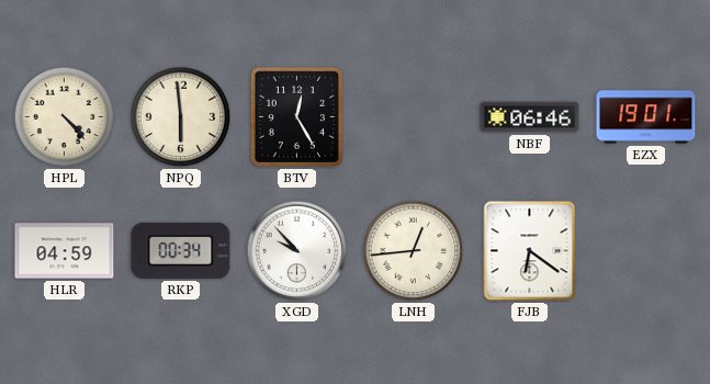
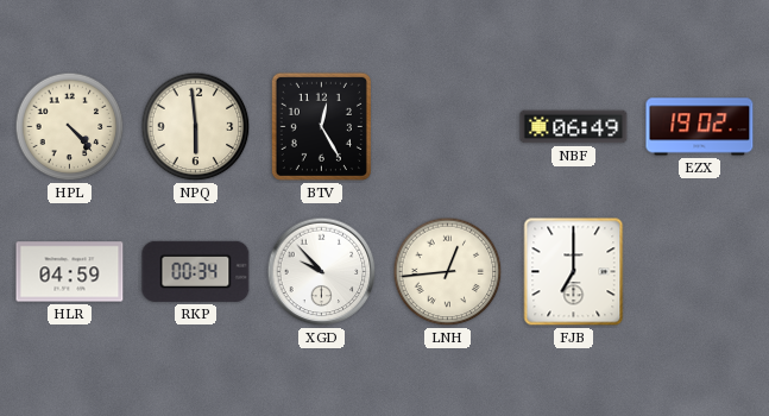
NBF: 06:46 -> 06:49 (574, 127)
EZX: 19:01 -> 19:02 (700, 127)
FJB: 6:21 -> 7:00 (574, 272)
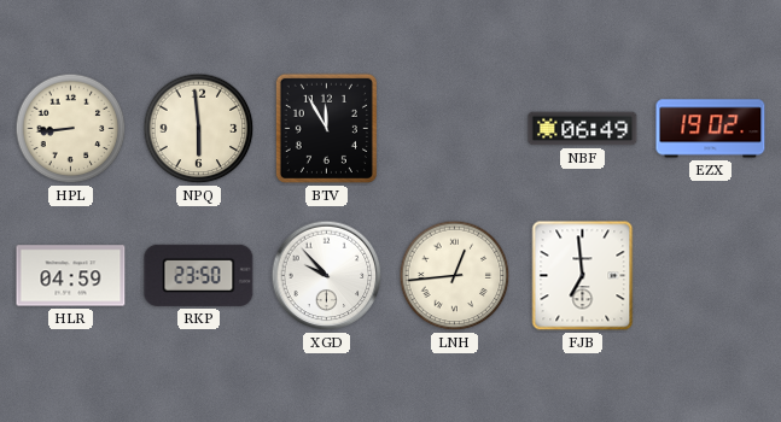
HPL: 4:23 -> 8:44 (71, 129)
BTV: 12:25 -> 11:55 (326, 128)
RKP: 00:34 -> 23:50 (199, 275)
FJB: 7:00 -> 6:59 (583, 276)
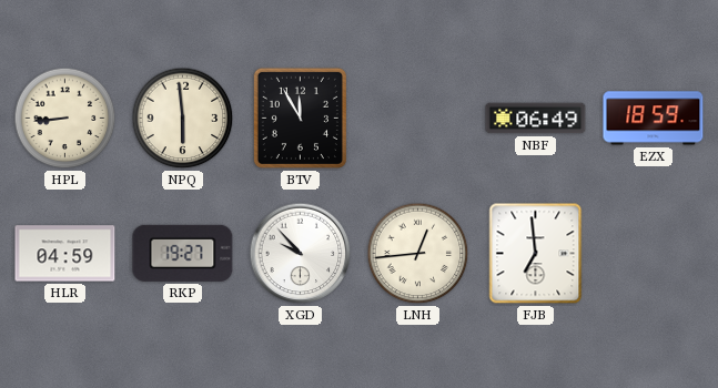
EZX: 19:02 -> 18:59 (654, 119)
RKP: 23:50 -> 19:27 (183, 253)
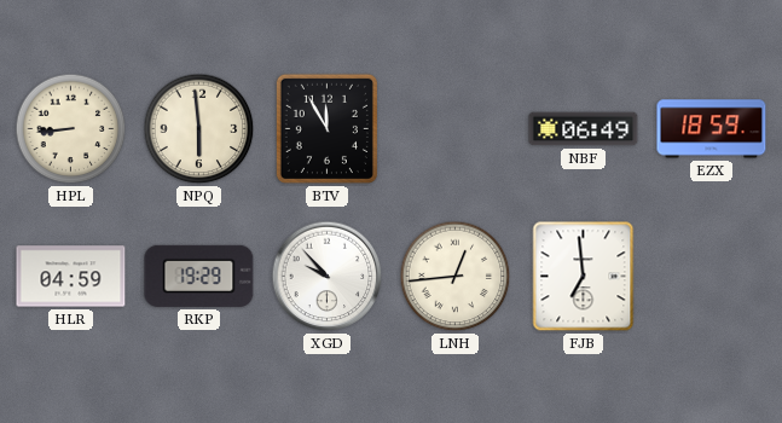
RKP: 19:27 -> 19:29 (199, 276)
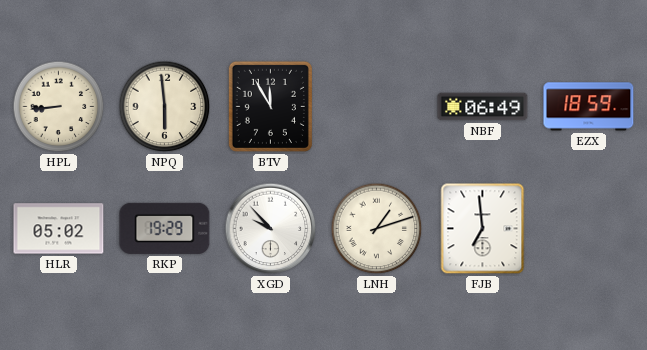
HLR: 04:59 -> 05:02 (59, 229)
LNH: 12:44 -> 1:12 (377, 229)
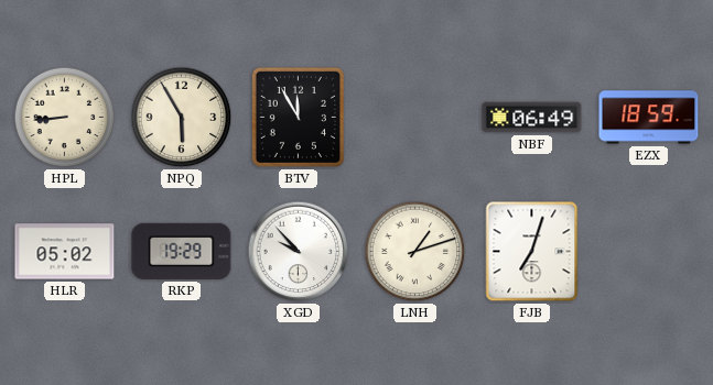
NPQ: 5:59 -> 5:55 (182, 118)
FJB: 6:59 -> 7:03 (532, 252)
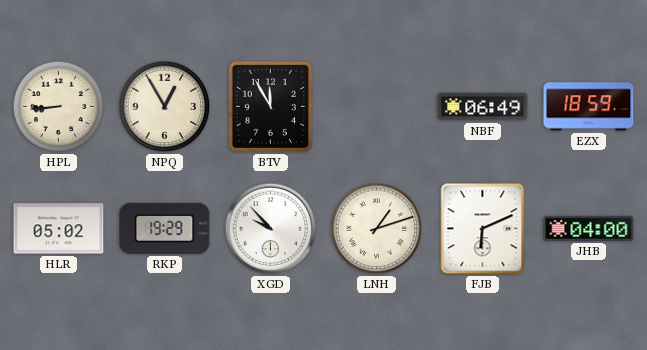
NPQ: 5:55 -> 12:55 (165, 107)
FJB: 7:03 -> 6:11 (483, 229)
JHB: none -> 04:00 (589, 228)
